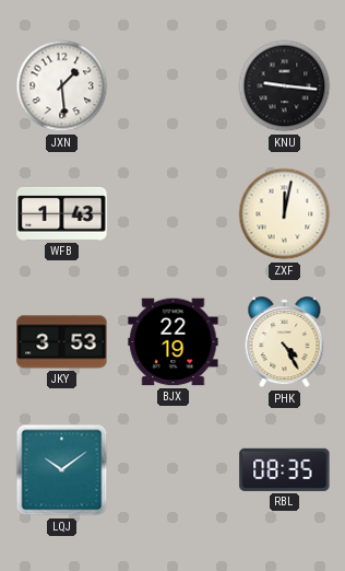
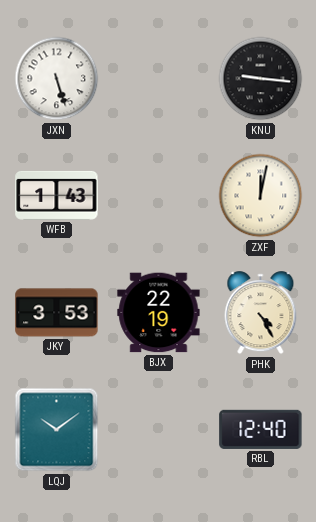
JXN: 1:29 -> 5:27 (57, 79)
RBL: 08:35 -> 12:40 (261, 429)
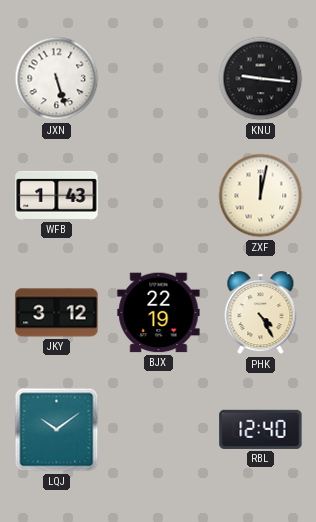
JKY: 3:53 -> 3:12 (57, 313)
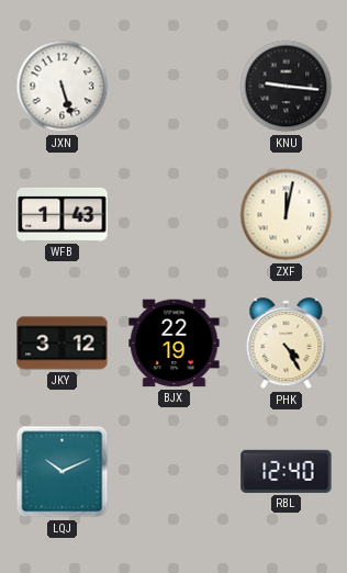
LQJ: 10:09 -> 10:11 (63, 472)
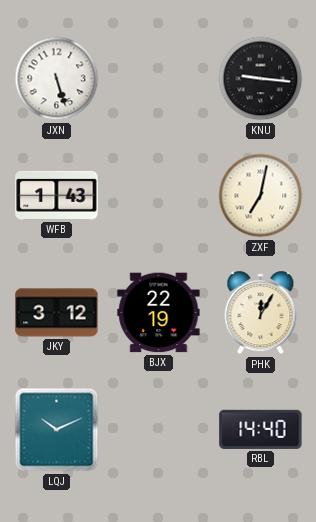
ZXF: 12:02 -> 7:02 (261, 196)
PHK: 4:25 -> 12:05 (261, 313)
RBL: 12:40 -> 14:40 (261, 429)
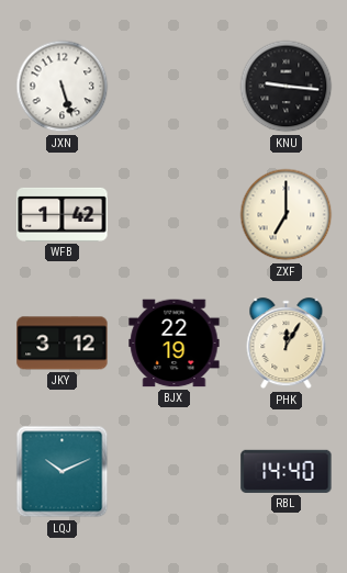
WFB: 1:43 -> 1:42 (63, 214)
ZXF: 7:02 -> 7:00 (287, 215)
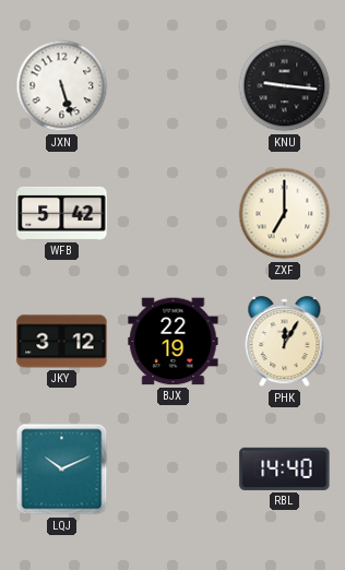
WFB: 1:42 -> 5:42 (62, 213)
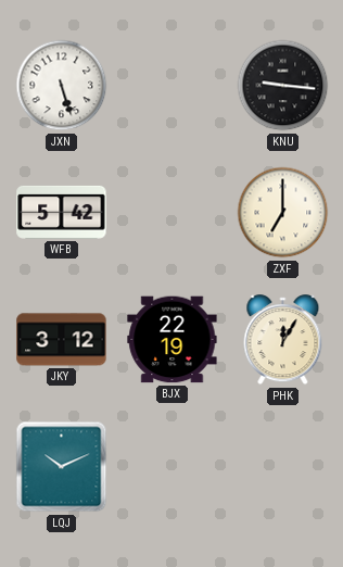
RBL: 14:40 -> none (285, 468)
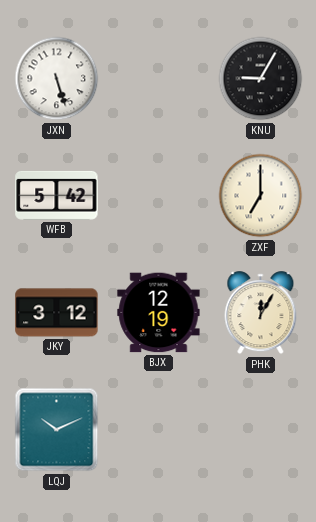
KNU: 9:16 -> 9:05 (261, 79)
BJX: 22:19 -> 12:19 (159, 313)
